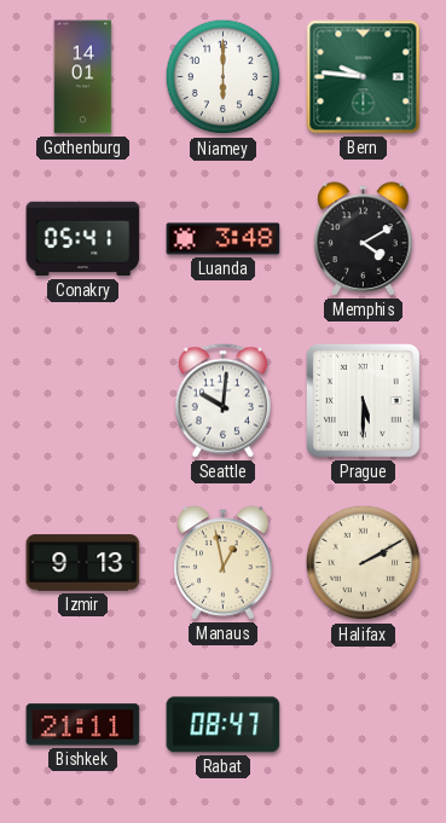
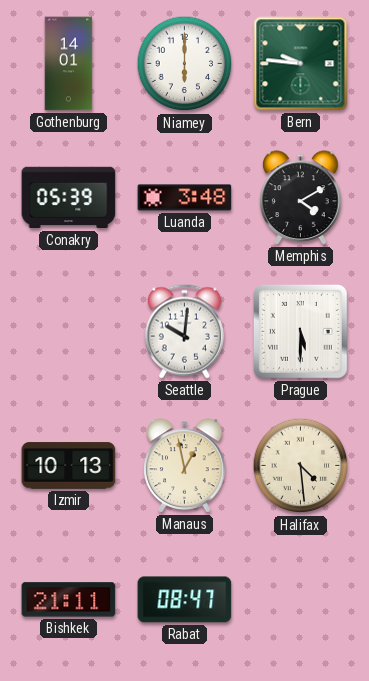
Conakry: 05:41 -> 05:39 (69, 198)
Izmir: 9:13 -> 10:13 (69, 466)
Halifax: 2:10 -> 4:29 (301, 466)
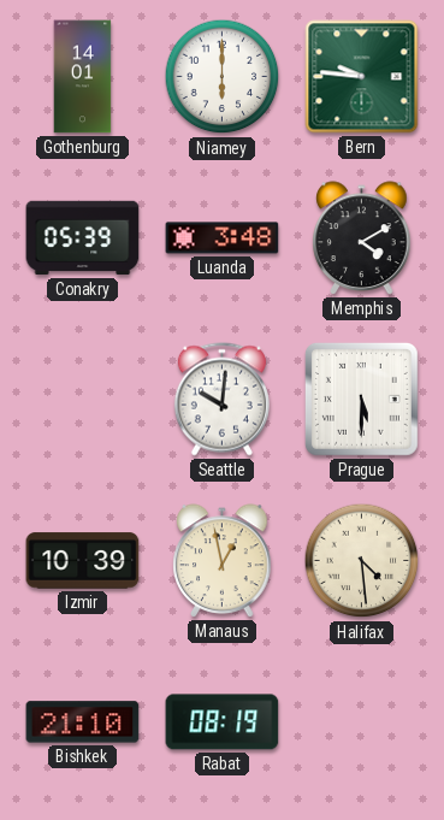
Izmir: 10:13 -> 10:39 (83, 561)
Bishkek: 21:11 -> 21:10 (83, 722)
Rabat: 08:47 -> 08:19 (223, 722)
